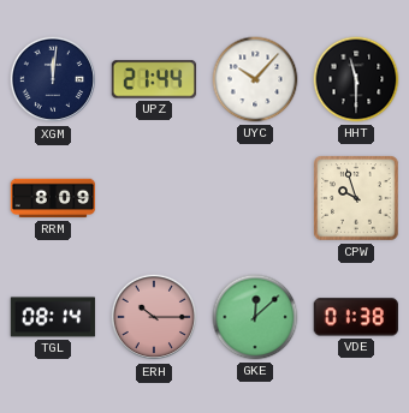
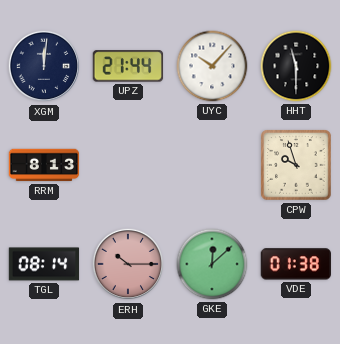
RRM: 8:09 -> 8:13 (44, 165)
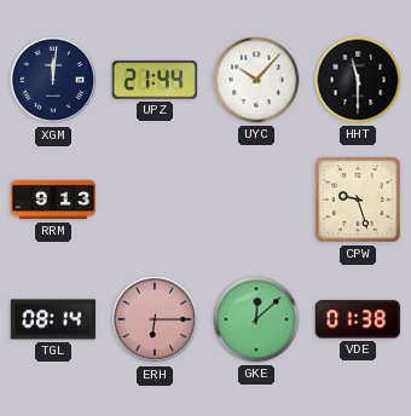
RRM: 8:13 -> 9:13 (53, 200)
CPW: 9:57 -> 9:27 (358, 200)
ERH: 10:15 -> 6:15 (155, 319)
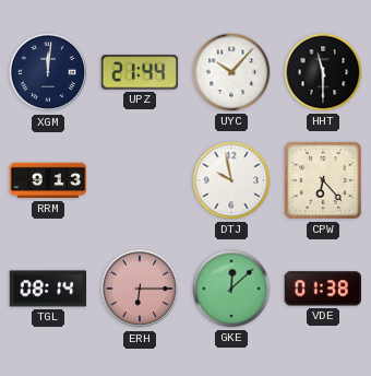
DTJ: none -> 9:58 (231, 180)
CPW: 9:27 -> 6:23 (323, 180)
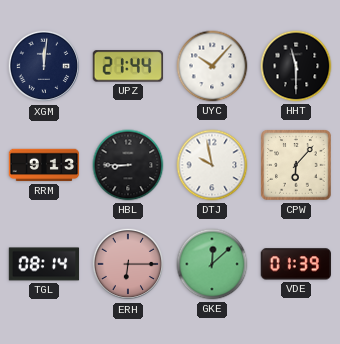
HBL: none -> 8:45 (128, 165)
CPW: 6:23 -> 6:07 (296, 165)
VDE: 01:38 -> 01:39 (295, 264)
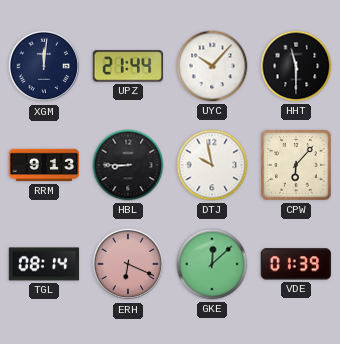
ERH: 6:15 -> 6:19 (128, 264)
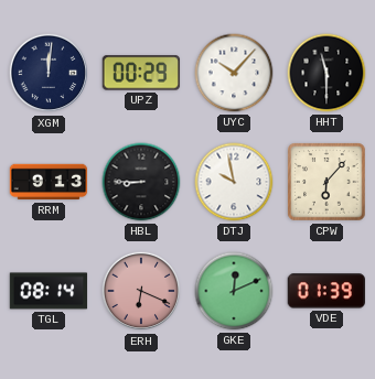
UPZ: 21:44 -> 00:29 (141, 73)
GKE: 12:08 -> 12:11 (234, 291)
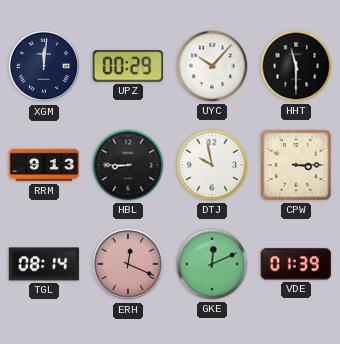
CPW: 6:07 -> 3:15 (296, 165)
ERH: 6:19 -> 12:19 (128, 264)
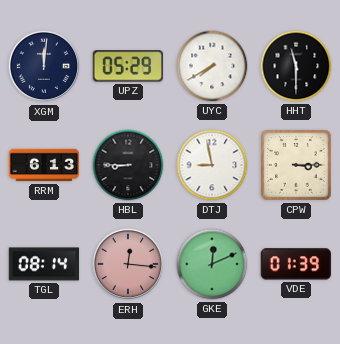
UPZ: 00:29 -> 05:29 (128, 66)
UYC: 10:07 -> 7:40 (212, 66)
RRM: 9:13 -> 6:13 (44, 165)
DTJ: 9:58 -> 8:58 (212, 165)
ERH: 12:19 -> 12:16 (128, 264)
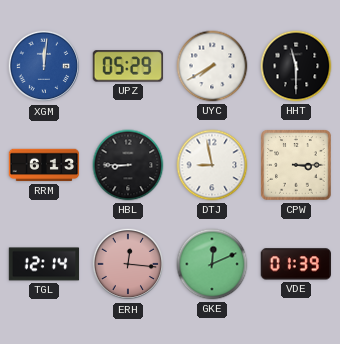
XGM dial: navy -> blue (44, 66)
TGL: 08:14 -> 12:14 (44, 264)
